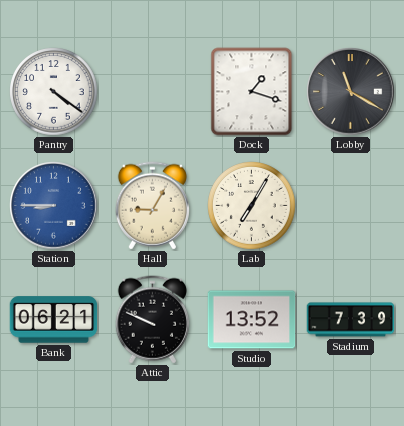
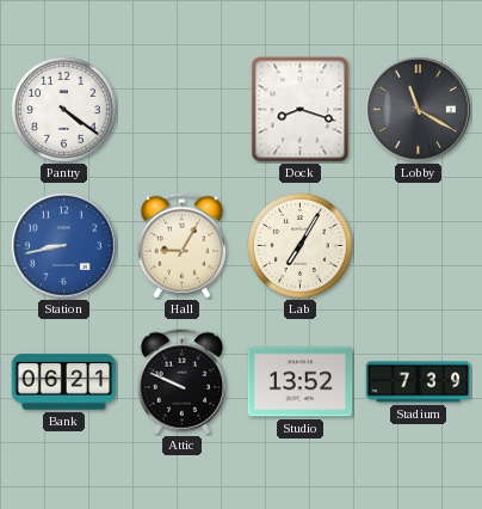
Dock: 1:18 -> 8:18 (301, 110)
Station: 8:45 -> 8:43 (64, 246)
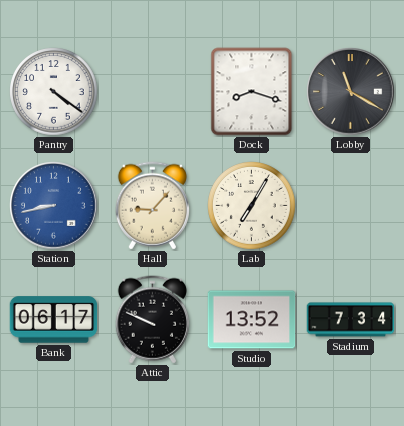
Hall: 9:05 -> 9:07 (152, 206)
Bank: 06:21 -> 06:17 (54, 320)
Stadium: 7:39 -> 7:34 (351, 320)
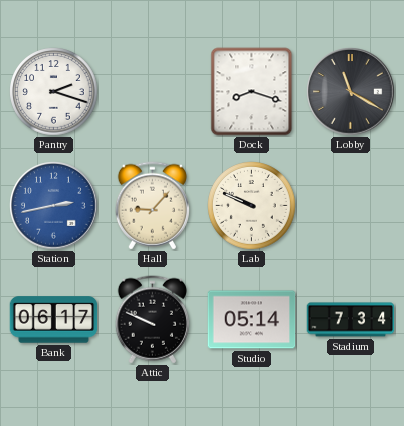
Pantry: 4:21 -> 2:18 (54, 92)
Station: 8:43 -> 2:43 (54, 206)
Lab: 7:05 -> 9:49 (252, 206)
Studio: 13:52 -> 05:14 (252, 320)
